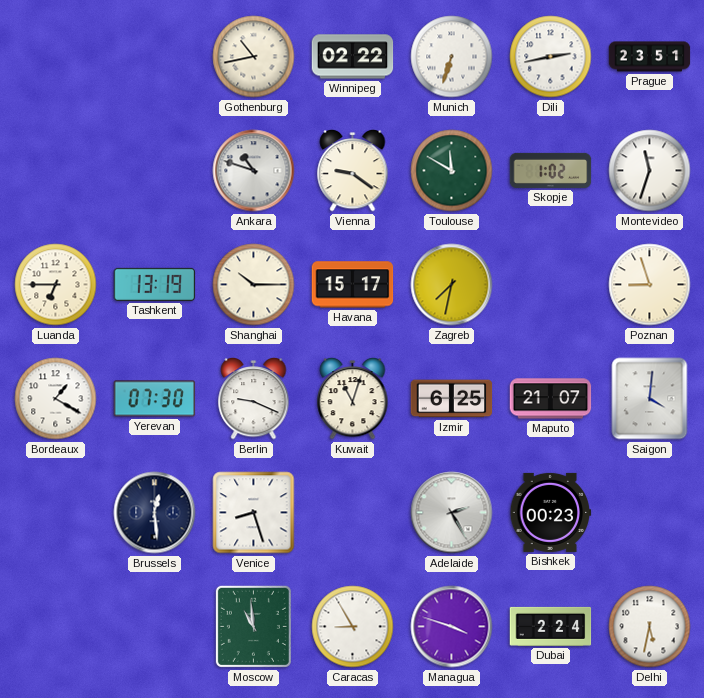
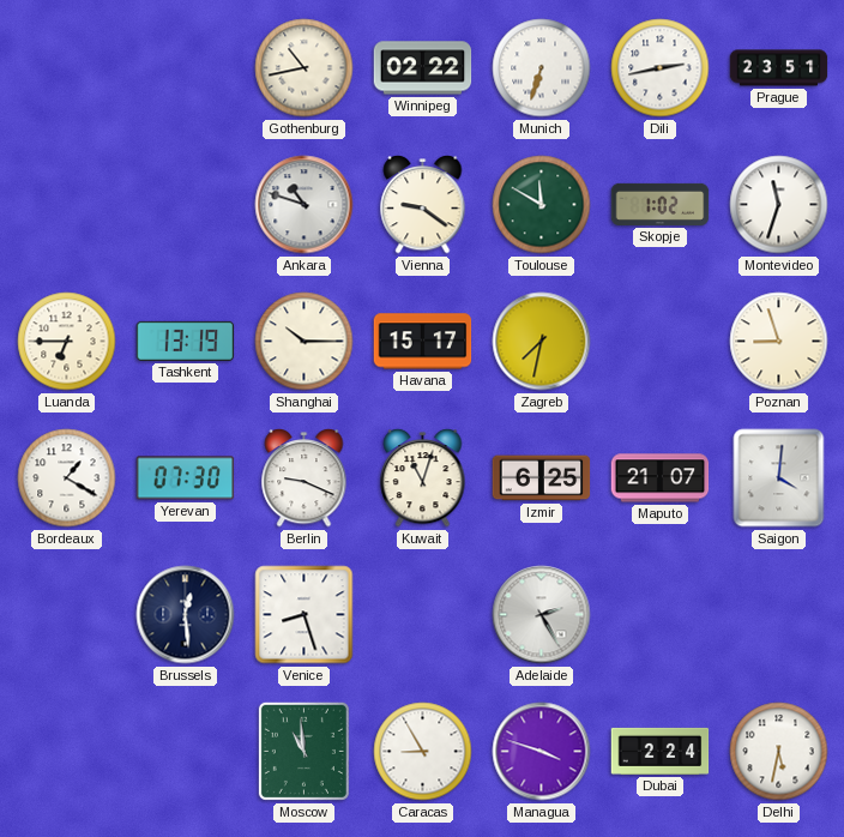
Bishkek: 00:23 -> none (551, 512)
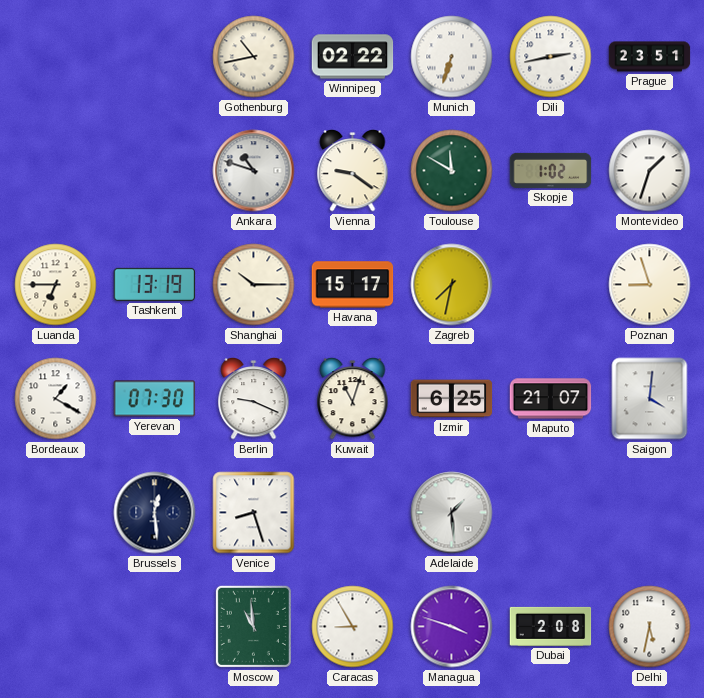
Montevideo: 11:33 -> 1:33 (650, 171)
Adelaide: 2:25 -> 1:29 (452, 513)
Dubai: 2:24 -> 2:08 (551, 626)
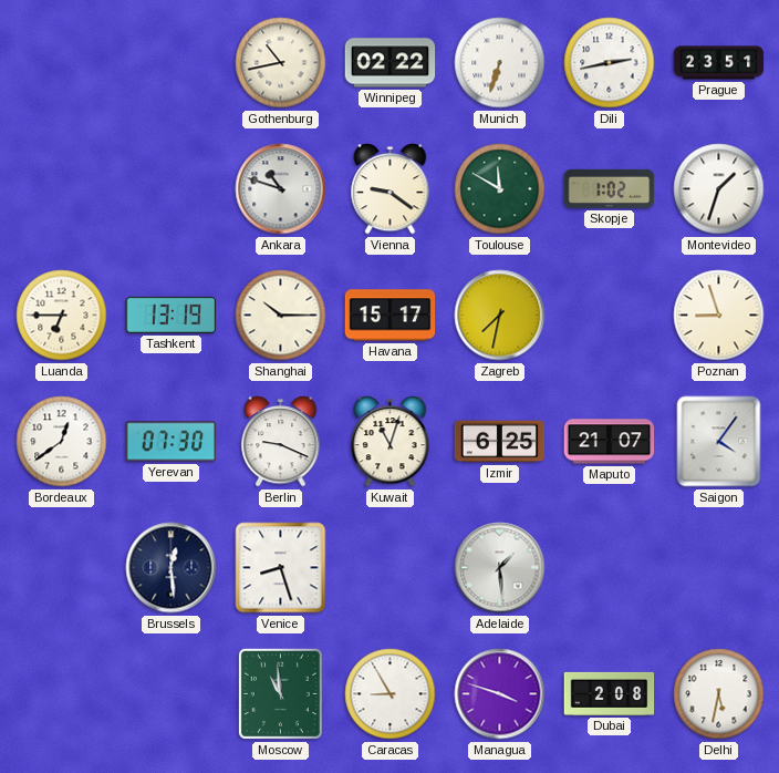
Bordeaux: 1:20 -> 12:39 (62, 442)
Saigon: 4:01 -> 4:06 (719, 442)
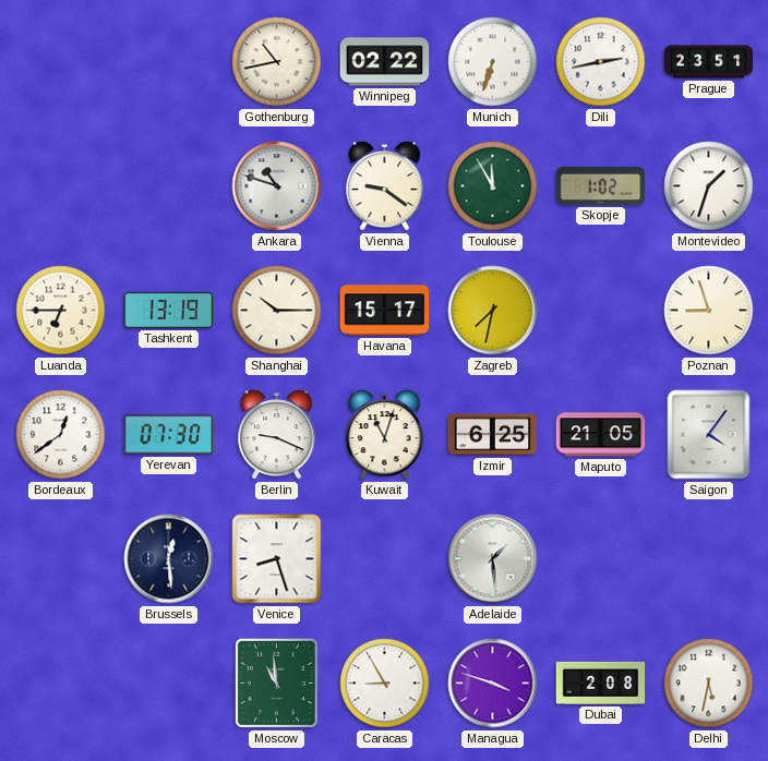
Toulouse: 11:50 -> 11:55 (493, 186)
Maputo: 21:07 -> 21:05 (601, 435)
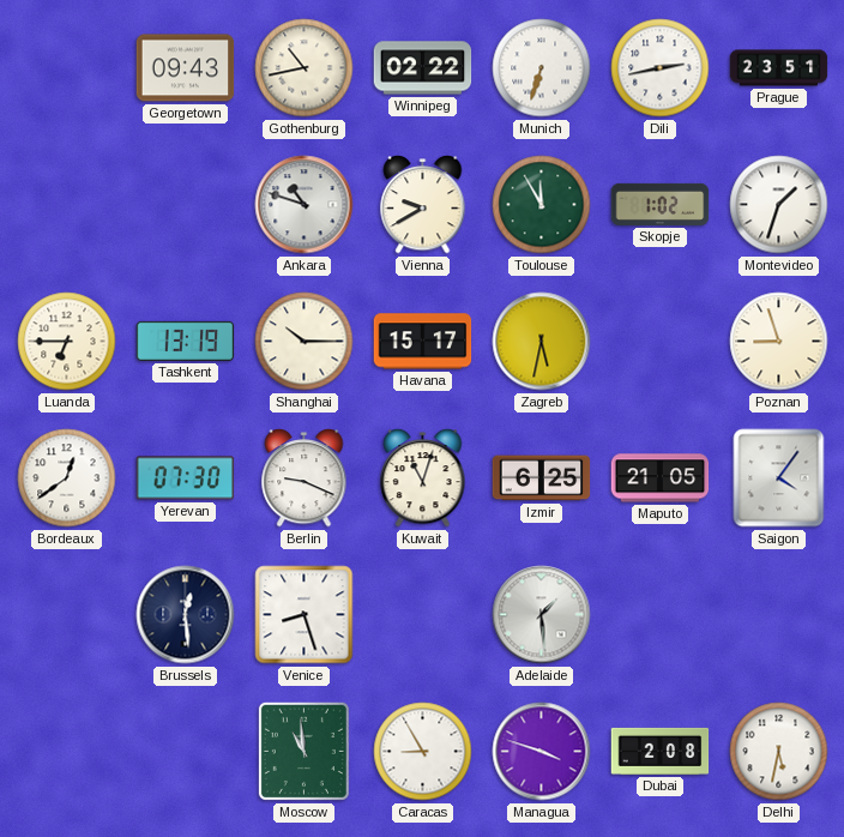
Georgetown: none -> 09:43 (186, 68)
Vienna: 9:21 -> 9:40 (423, 205)
Zagreb: 7:32 -> 5:32 (542, 342)
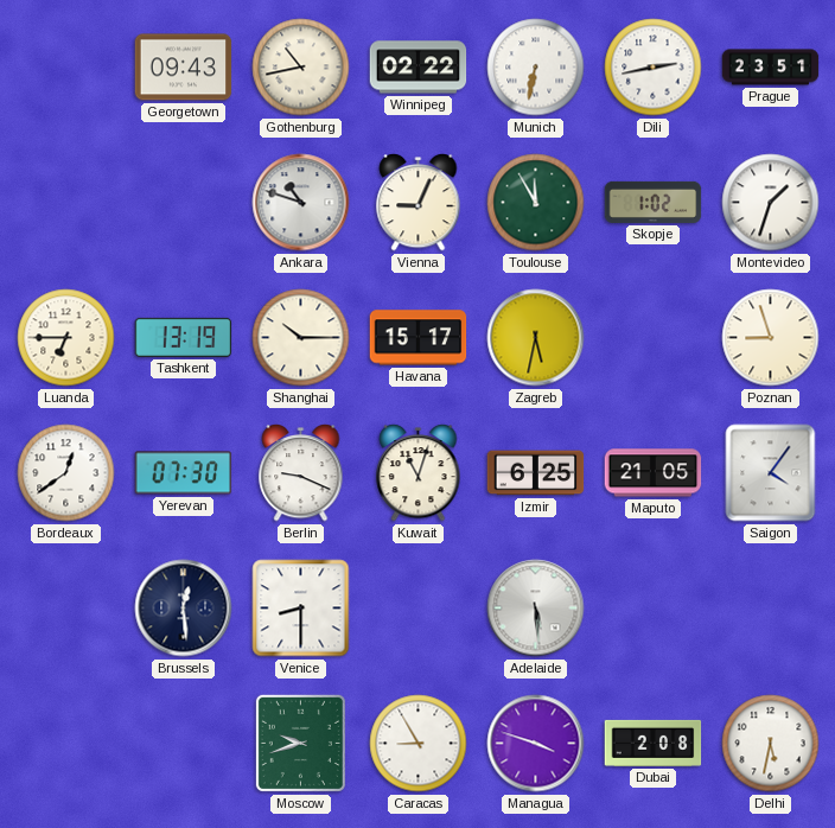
Munich: 6:33 -> 6:32 (536, 68)
Vienna: 9:40 -> 9:04 (419, 203)
Venice: 8:27 -> 8:30 (301, 609)
Adelaide: 1:29 -> 5:29 (536, 609)
Moscow: 10:59 -> 9:42 (300, 743)
